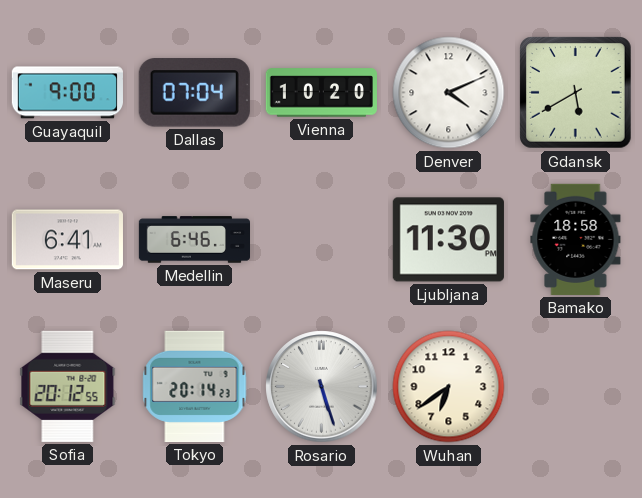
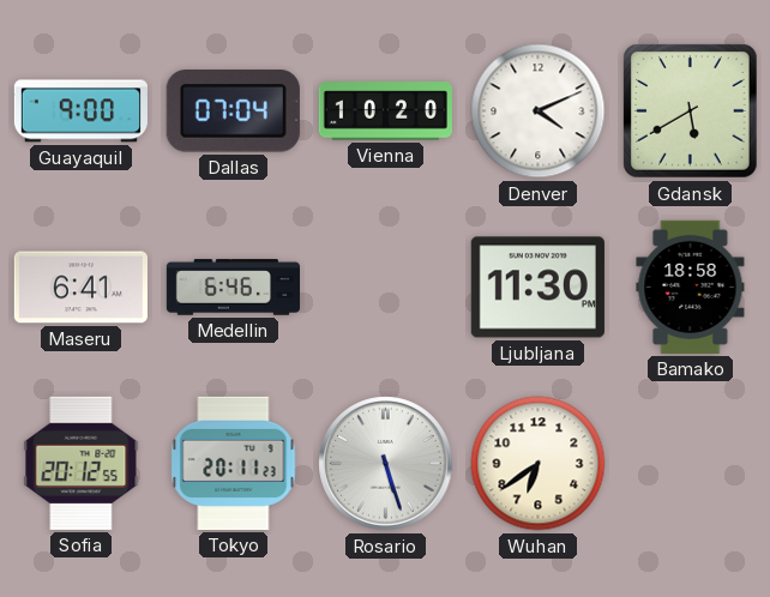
Tokyo: 20:14 -> 20:11 (234, 463)
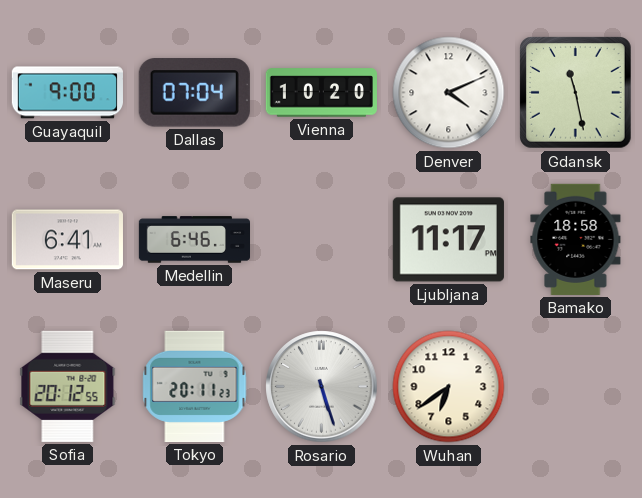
Gdansk: 5:40 -> 11:28 (576, 93)
Ljubljana: 11:30 -> 11:17 (448, 240)
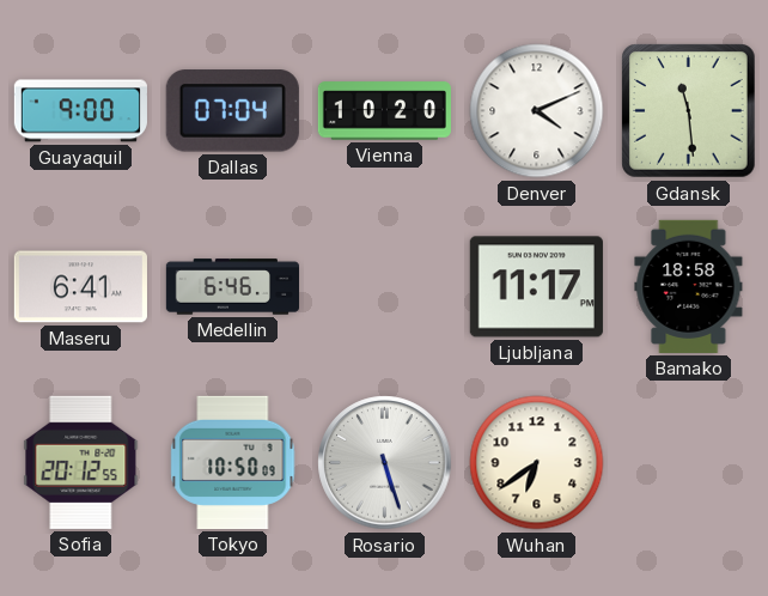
Gdansk: 11:28 -> 11:29 (689, 111)
Tokyo: 20:11 -> 10:50 (233, 462)
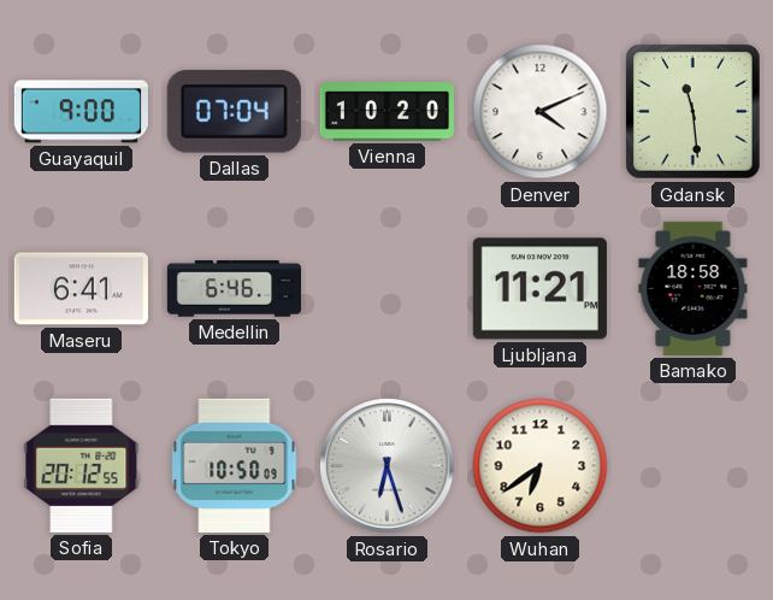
Ljubljana: 11:17 -> 11:21 (539, 289)
Rosario: 5:27 -> 6:27 (388, 466)
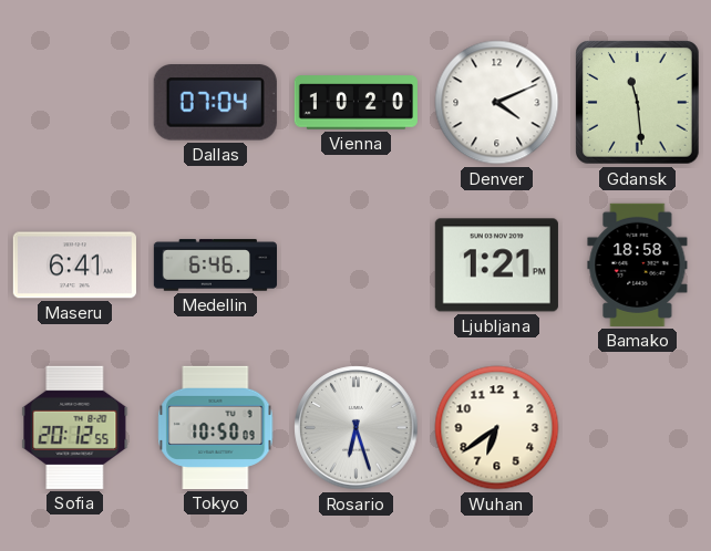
Guayaquil: 9:00 -> none (81, 112)
Ljubljana: 11:21 -> 1:21 (496, 266)
